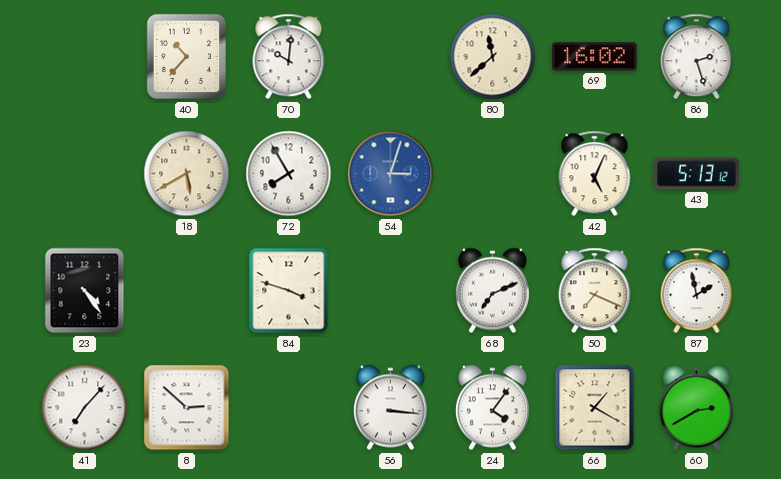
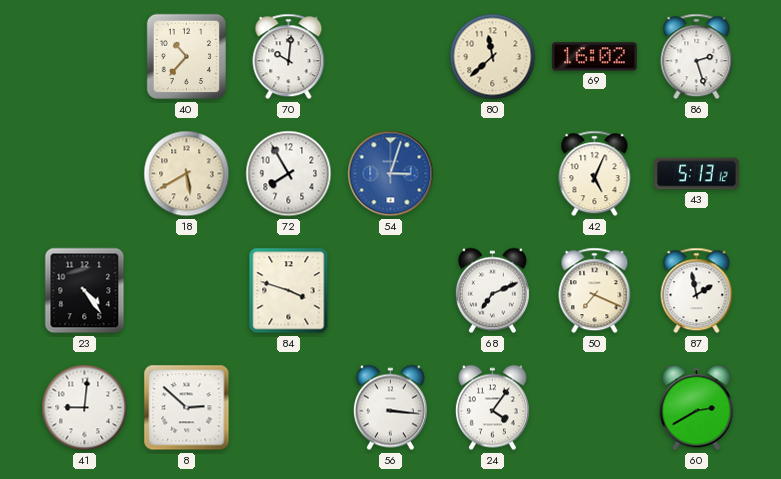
41: 7:07 -> 9:01 (85, 408)
66: 1:20 -> none (595, 408)
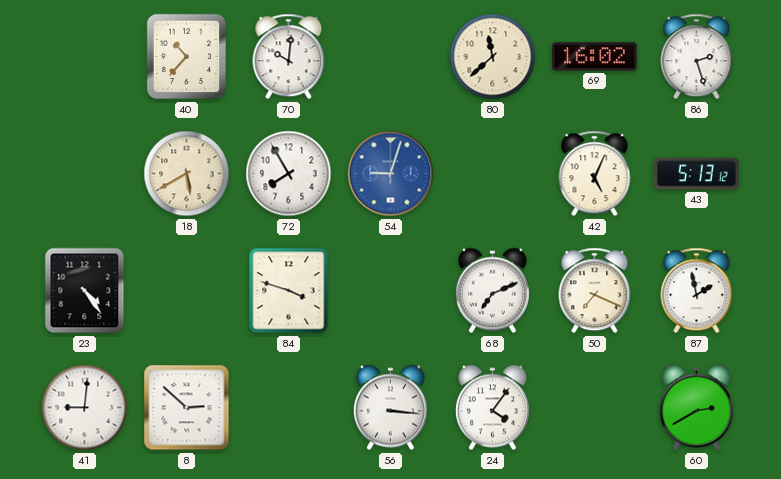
54: 3:03 -> 9:03 (391, 174)
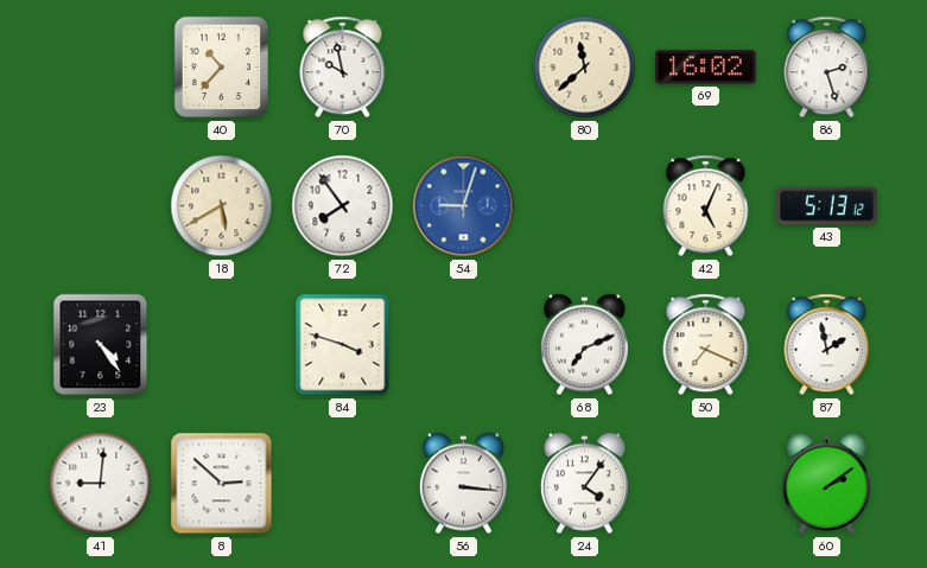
70: 10:01 -> 9:58 (343, 68)
72: 7:55 -> 7:54 (343, 206)
60: 2:40 -> 2:09 (826, 484)
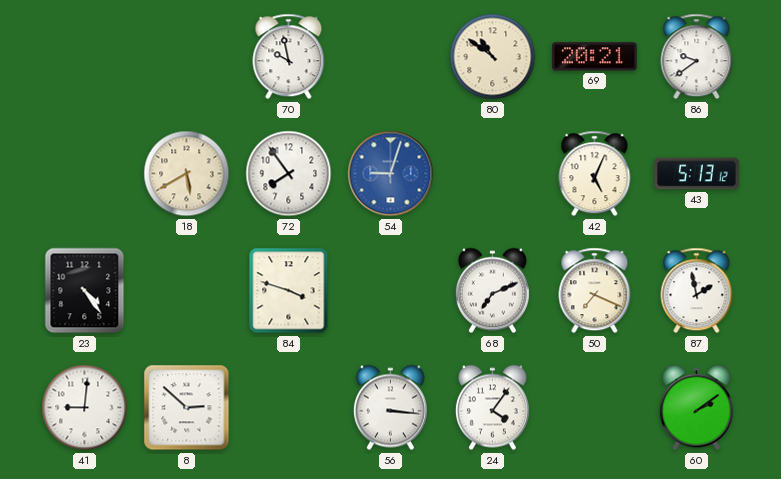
40: 10:37 -> none (221, 68)
80: 11:38 -> 10:51 (493, 57)
69: 16:02 -> 20:21 (595, 57)
86: 2:27 -> 9:39 (697, 57)
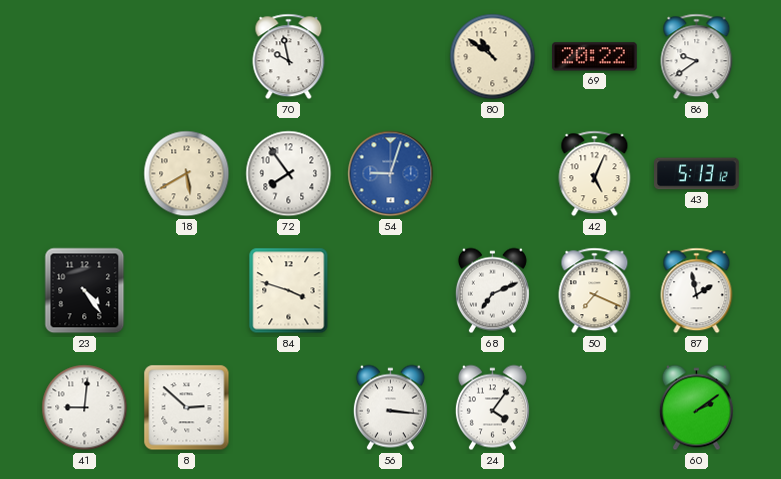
69: 20:21 -> 20:22 (595, 57)
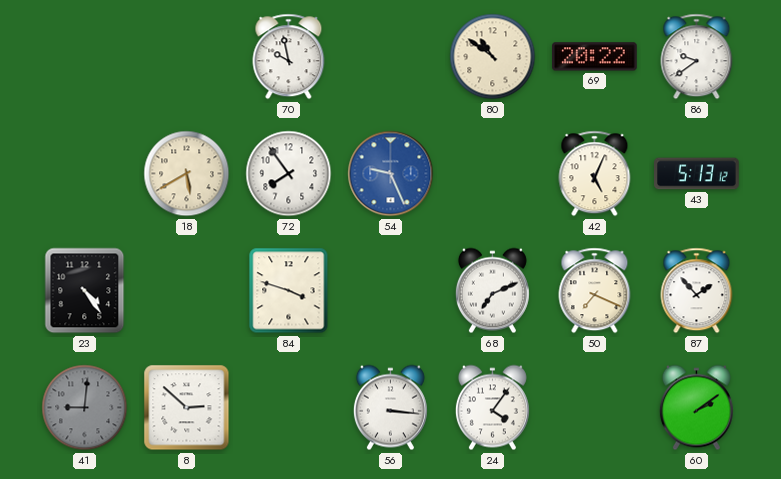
54: 9:03 -> 9:26 (391, 174)
87: 1:58 -> 1:53 (697, 291)
41 dial: white -> grey (85, 408)
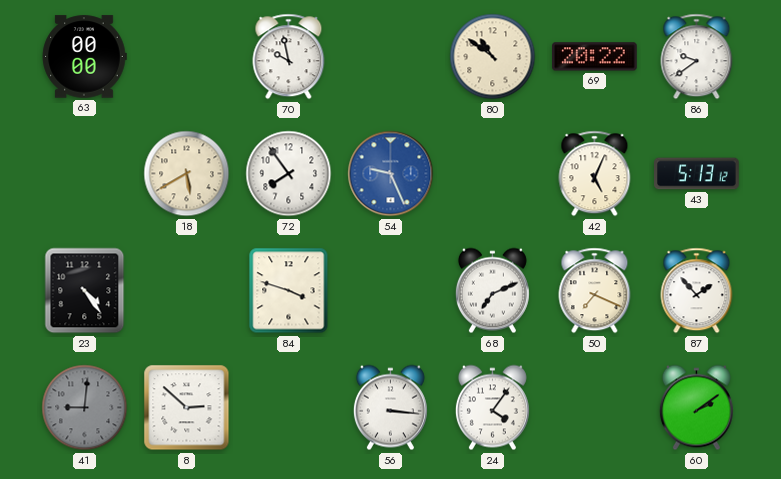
63: none -> 00:00 (84, 57)
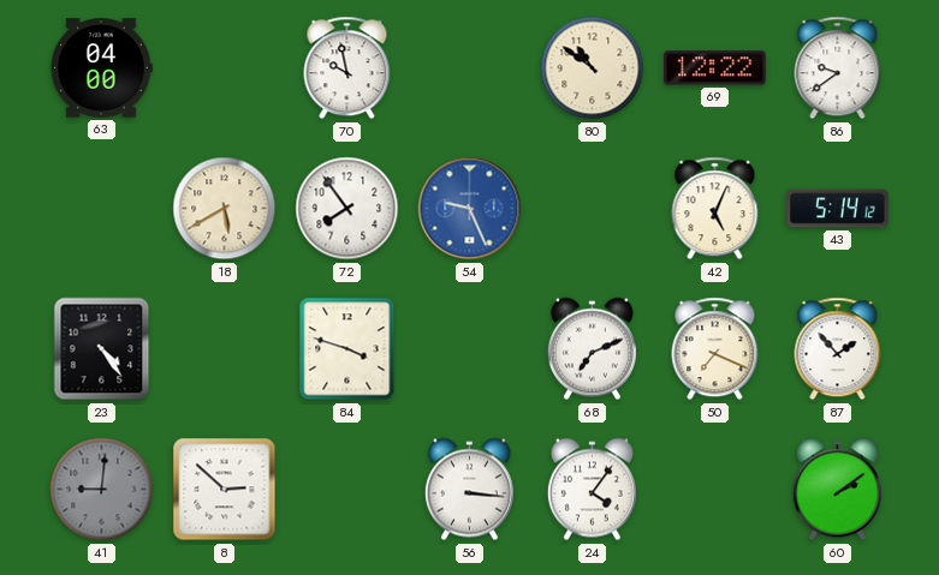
63: 00:00 -> 04:00 (101, 68)
69: 20:22 -> 12:22 (715, 68)
43: 5:13 -> 5:14 (838, 209)
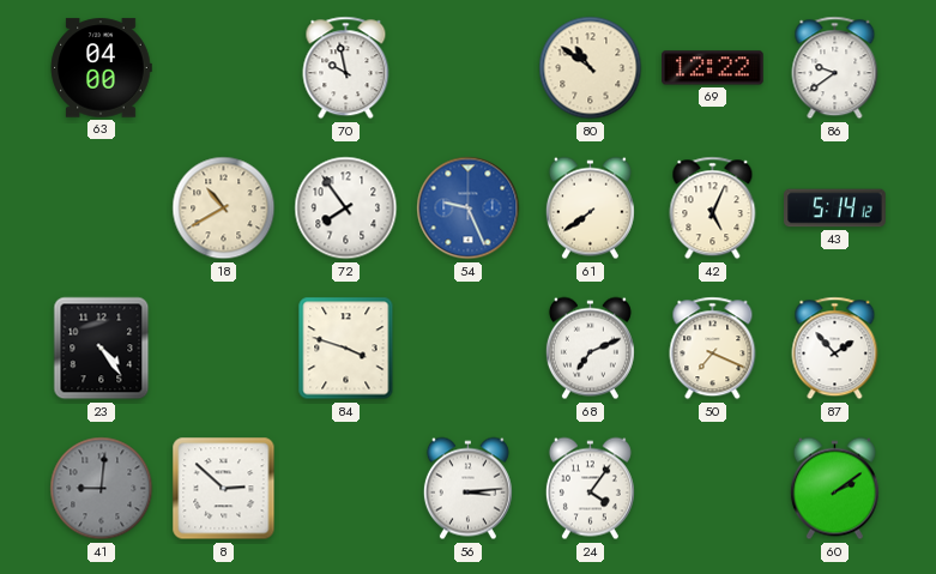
18: 5:40 -> 10:40 (224, 209)
61: none -> 7:39 (590, 209)
56: 3:16 -> 3:14 (467, 489)
